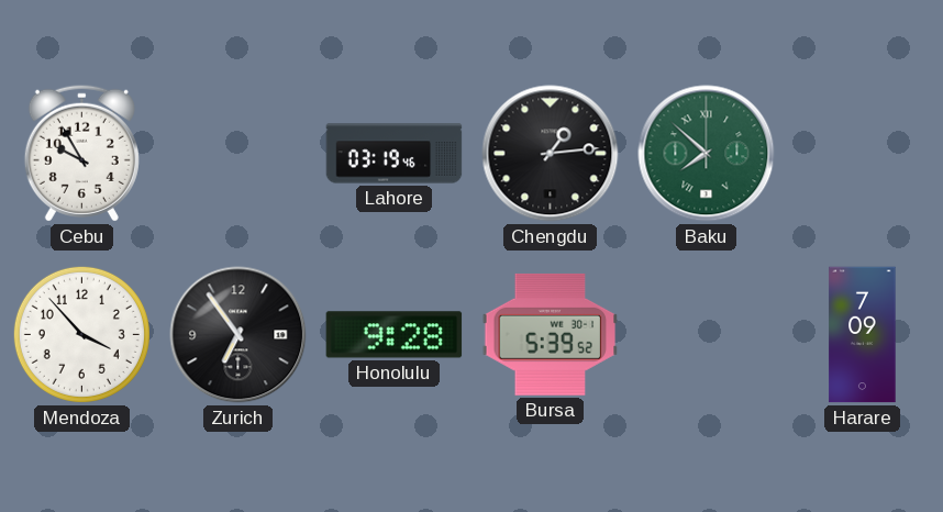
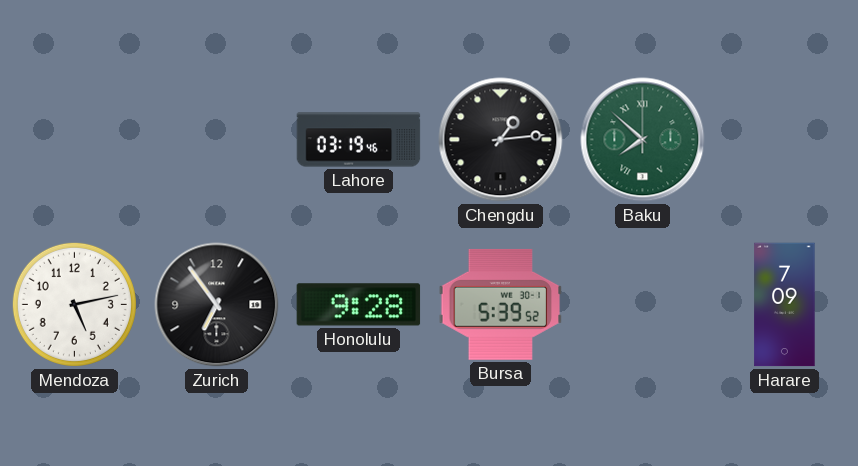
Cebu: 9:55 -> none (81, 153)
Mendoza: 3:53 -> 5:13 (74, 304)
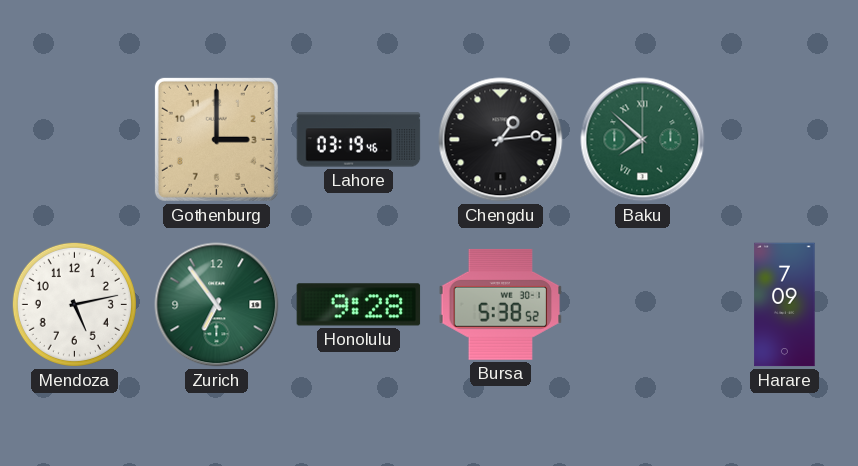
Gothenburg: none -> 3:00 (216, 139)
Zurich dial: black -> green (217, 305)
Bursa: 5:39 -> 5:38 (501, 304)
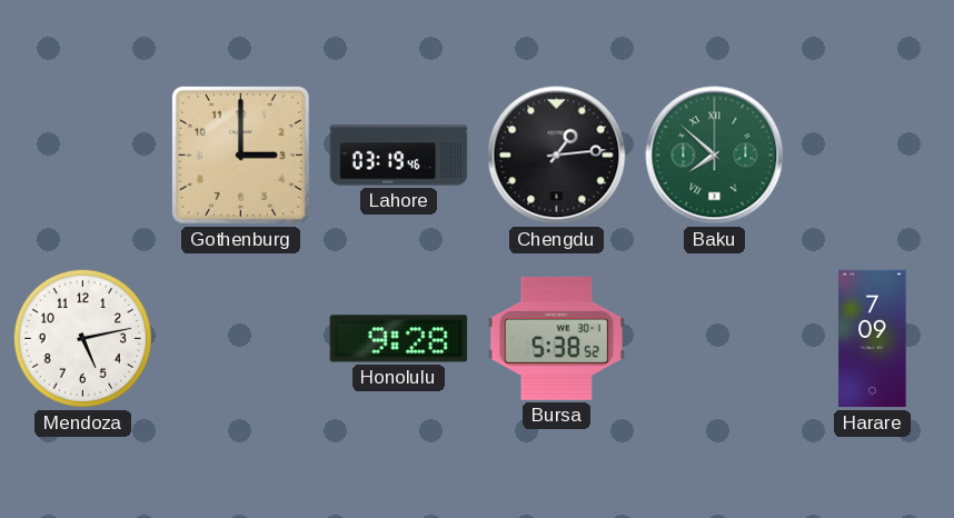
Zurich: 6:54 -> none (217, 305)
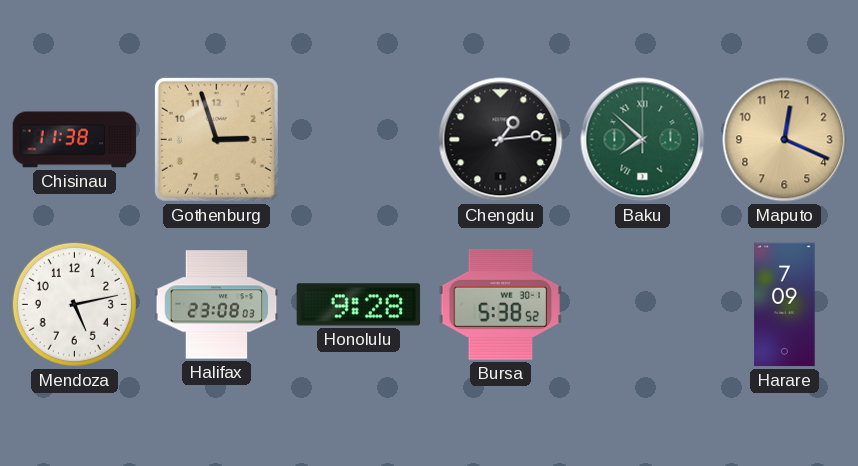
Chisinau: none -> 11:38 (75, 140)
Gothenburg: 3:00 -> 2:57 (216, 139)
Lahore: 03:19 -> none (399, 156)
Maputo: none -> 12:19 (785, 140)
Halifax: none -> 23:08 (217, 305)
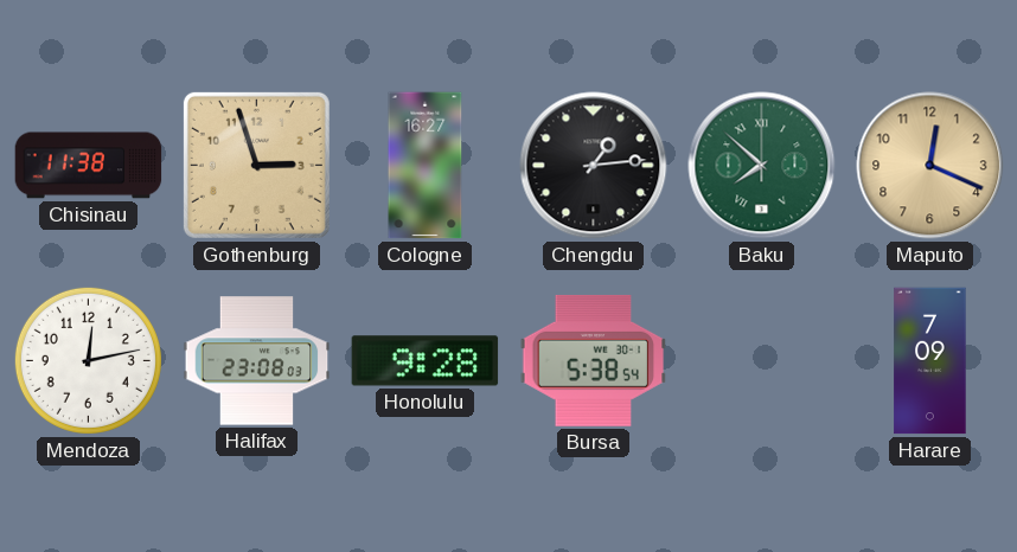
Cologne: none -> 16:27 (426, 166)
Mendoza: 5:13 -> 12:13 (88, 360)
Bursa: 5:38:52 -> 5:38:54 (594, 360)
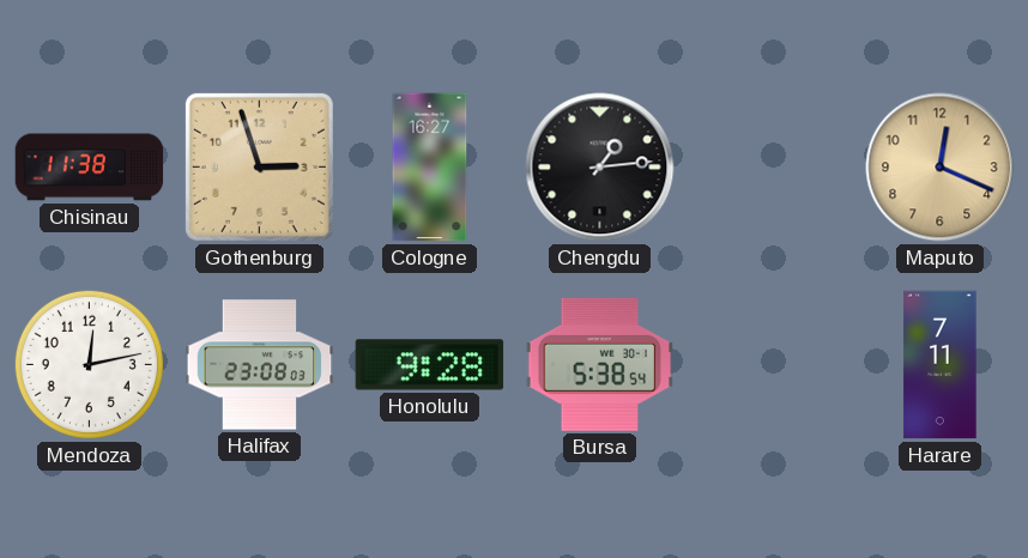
Baku: 7:52 -> none (762, 166)
Harare: 7:09 -> 7:11 (941, 365)
